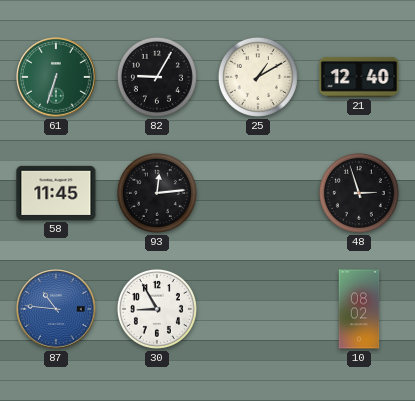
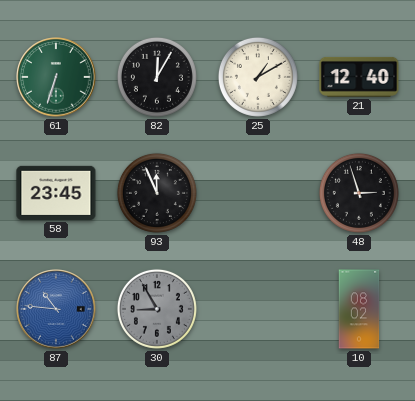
82: 9:05 -> 12:05 (157, 77)
58: 11:45 -> 23:45 (56, 193)
93: 12:14 -> 11:56 (157, 193)
30 dial: white -> grey (157, 309)
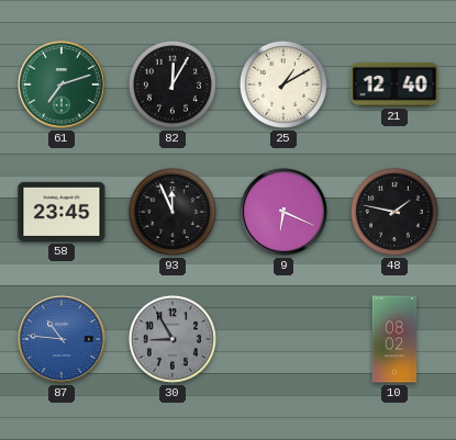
61: 6:33 -> 7:12 (62, 84)
9: none -> 6:19 (283, 212)
48: 2:57 -> 1:47 (394, 212)
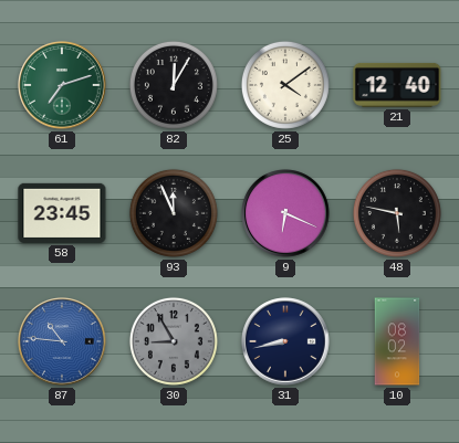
25: 1:10 -> 4:09 (285, 85)
48: 1:47 -> 5:47 (397, 213)
31: none -> 8:43 (285, 341)
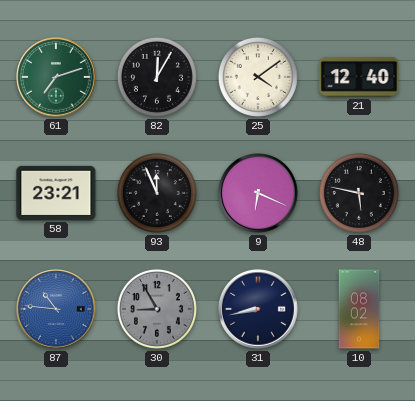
58: 23:45 -> 23:21 (56, 193)
